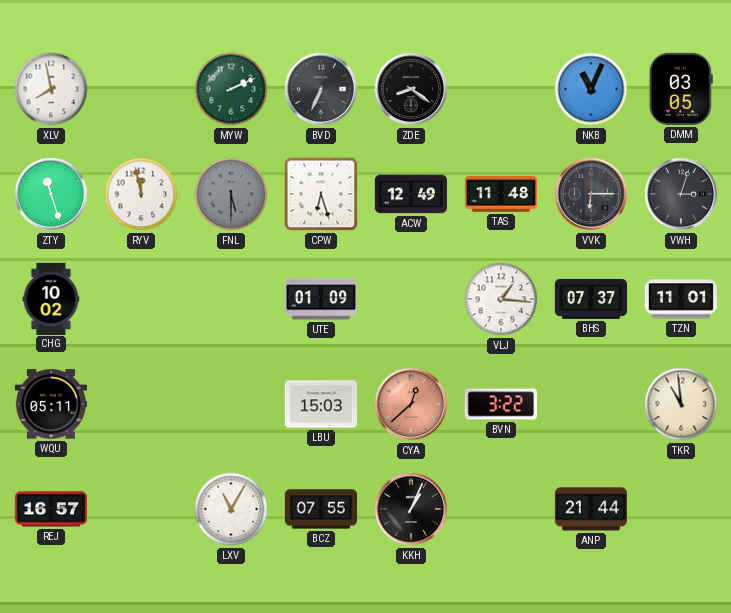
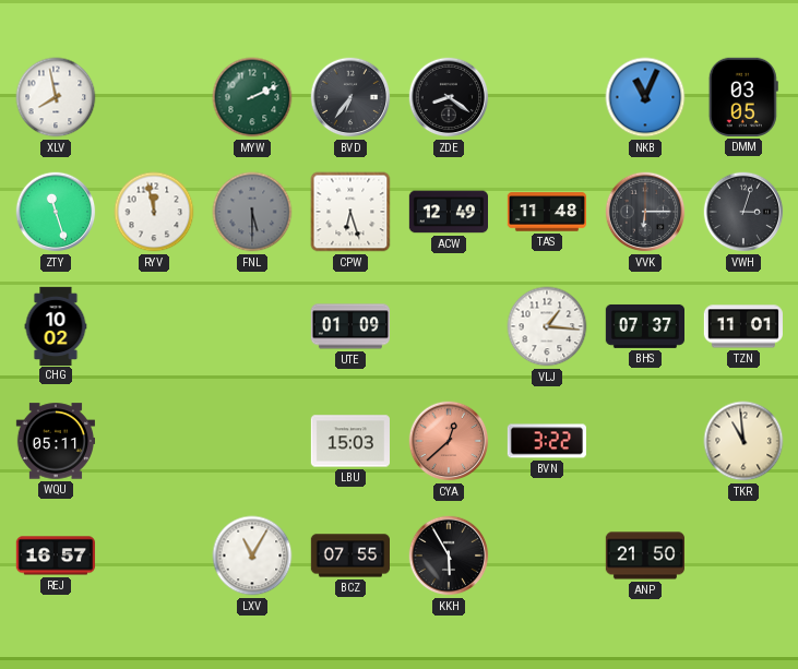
BVD: 6:34 -> 6:36 (350, 97)
KKH: 1:04 -> 5:55 (449, 555)
ANP: 21:44 -> 21:50 (644, 555)
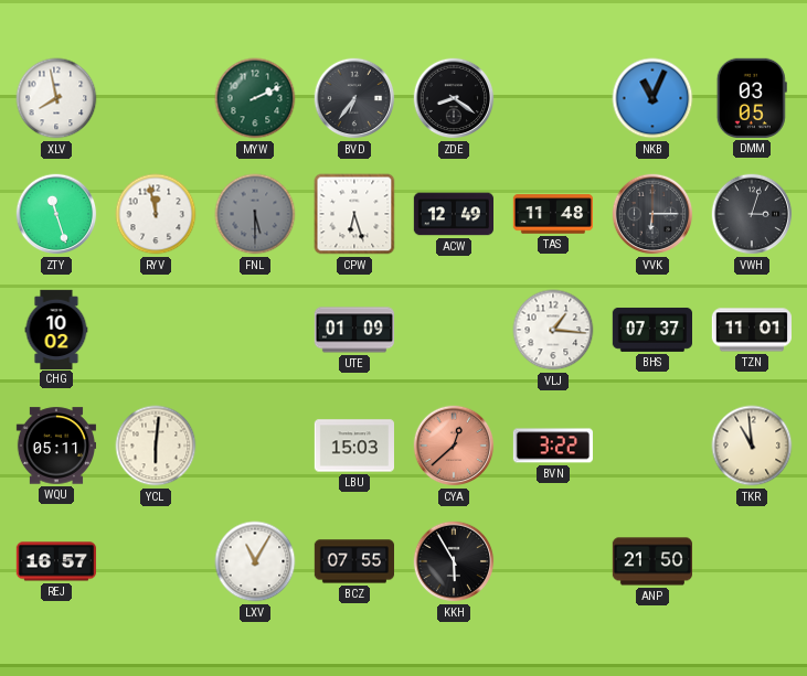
YCL: none -> 6:01 (156, 446)
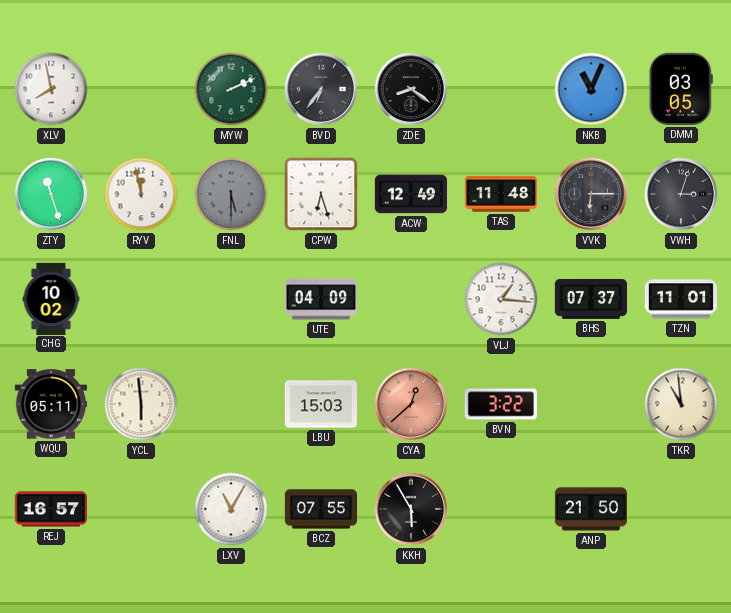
UTE: 01:09 -> 04:09 (320, 299)
YCL: 6:01 -> 5:59 (141, 404)
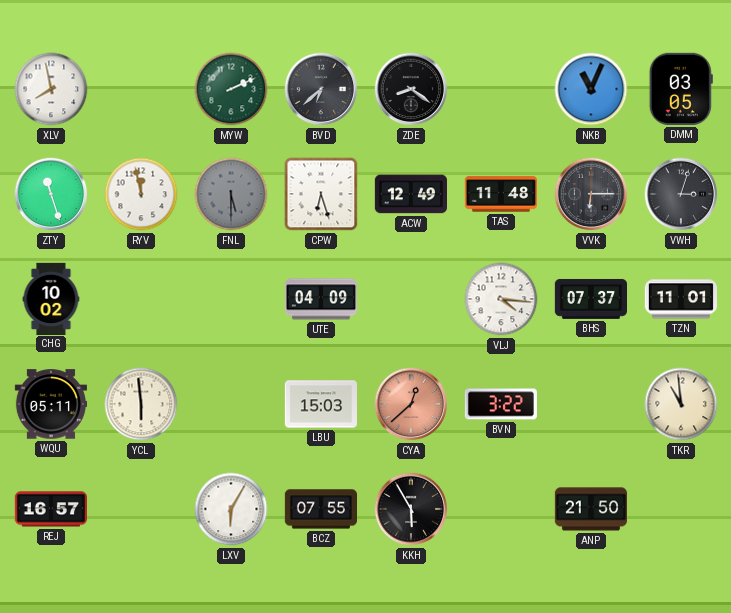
BVD: 6:36 -> 6:38 (321, 89)
VLJ: 1:16 -> 4:16 (501, 299)
LXV: 11:05 -> 6:05 (231, 509)
